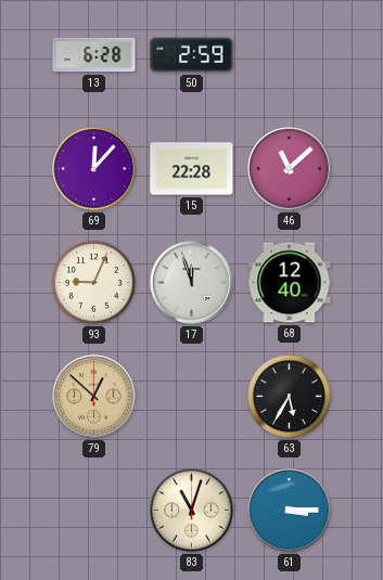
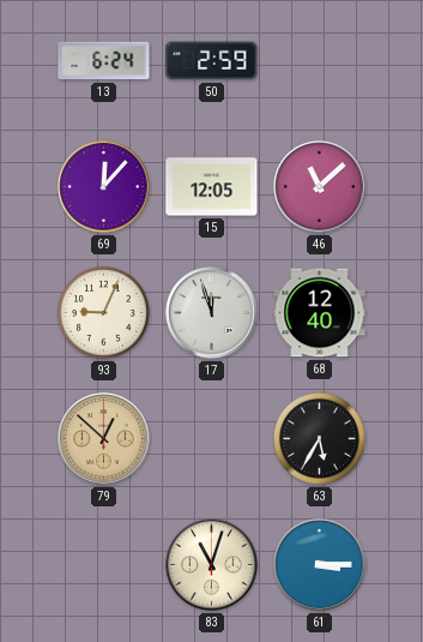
13: 6:28 -> 6:24 (104, 61)
15: 22:28 -> 12:05 (212, 187)
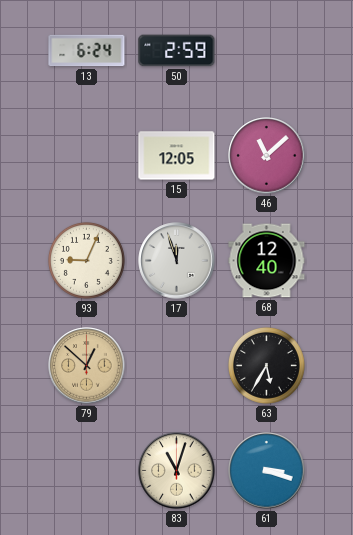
69: 12:07 -> none (104, 187)
61: 3:15 -> 3:18 (267, 471)
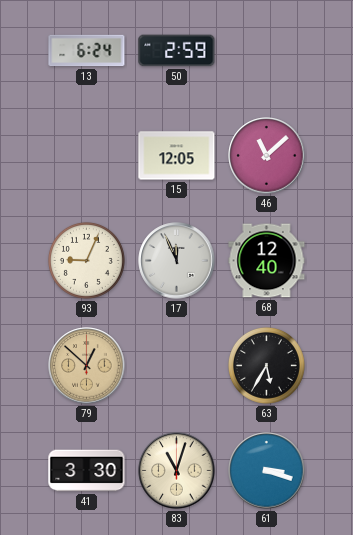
17: 11:57 -> 11:56 (177, 261)
41: none -> 3:30 (87, 471)
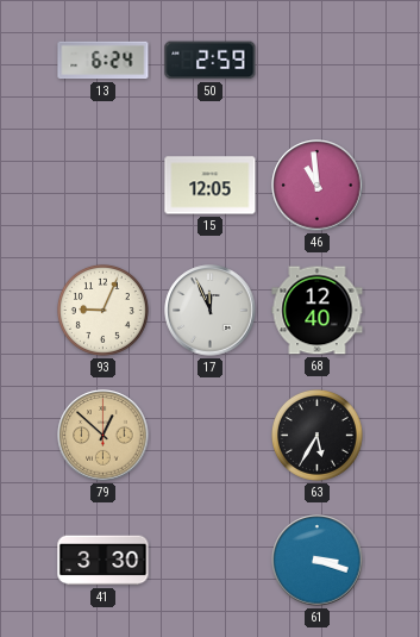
46: 11:08 -> 10:59 (318, 186)
83: 11:03 -> none (177, 471)
